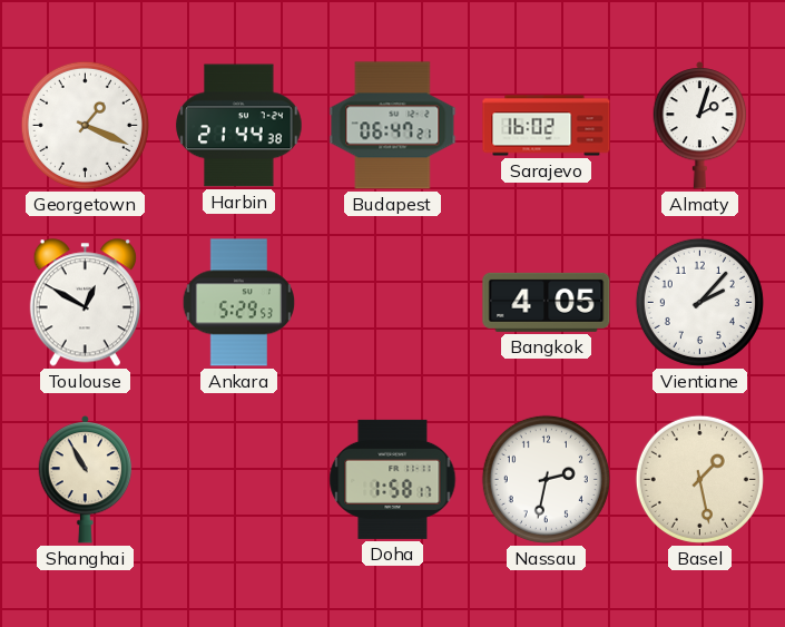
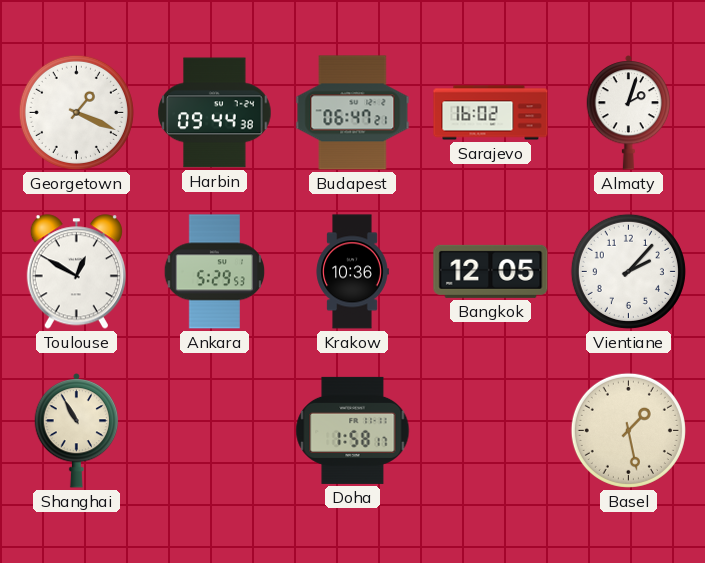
Harbin: 21:44 -> 09:44 (215, 113)
Krakow: none -> 10:36 (352, 272)
Bangkok: 4:05 -> 12:05 (491, 271)
Nassau: 2:32 -> none (546, 479)
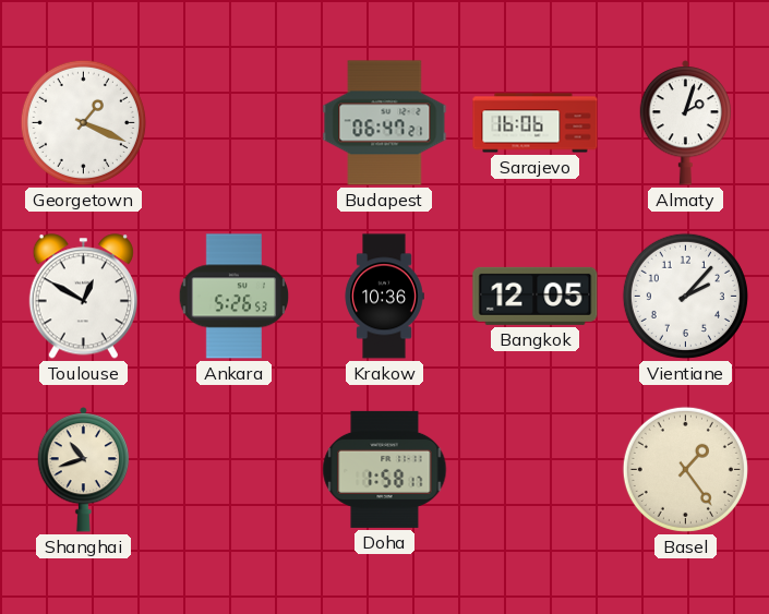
Harbin: 09:44 -> none (215, 113)
Sarajevo: 16:02 -> 16:06 (536, 123)
Ankara: 5:29 -> 5:26 (235, 297)
Shanghai: 10:55 -> 10:42 (84, 470)
Basel: 1:28 -> 1:24 (685, 469)
